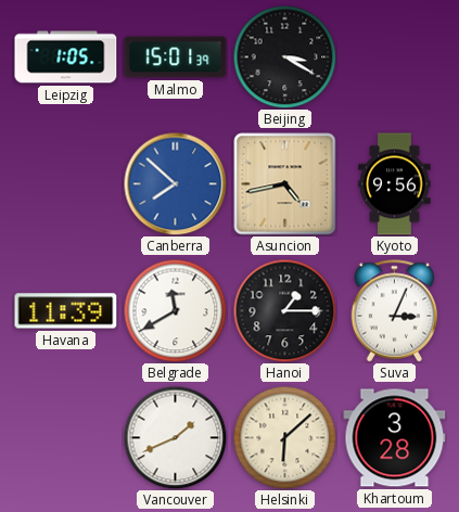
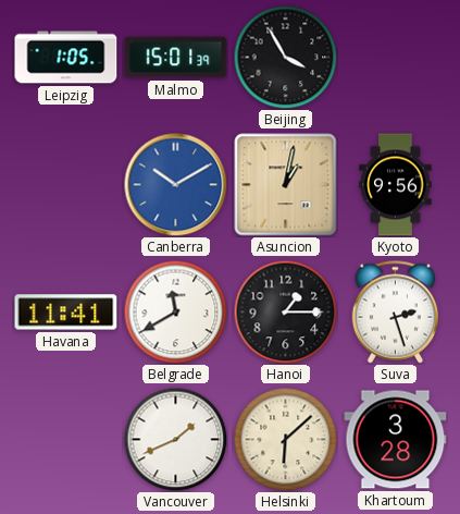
Beijing: 3:20 -> 3:55 (285, 57)
Canberra: 7:52 -> 10:10 (175, 184)
Asuncion: 4:43 -> 1:02 (286, 185)
Havana: 11:39 -> 11:41 (66, 313)
Suva: 3:04 -> 2:27 (396, 313)
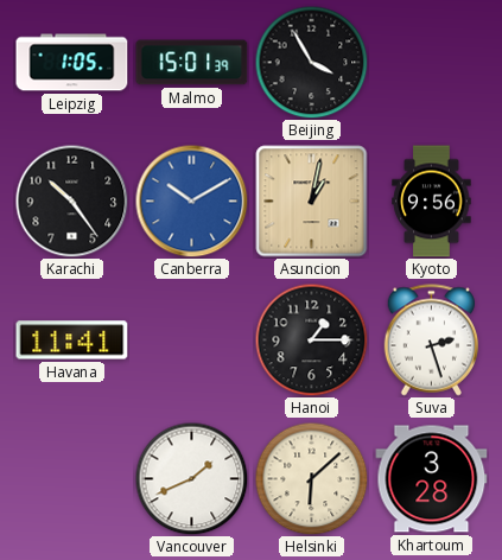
Karachi: none -> 10:24 (71, 201)
Belgrade: 11:40 -> none (175, 311)
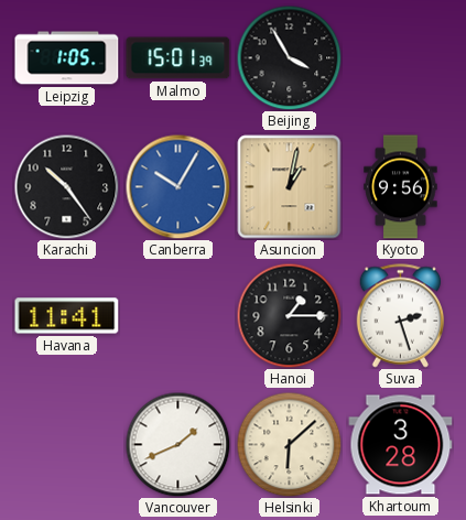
Canberra: 10:10 -> 10:05 (177, 186)
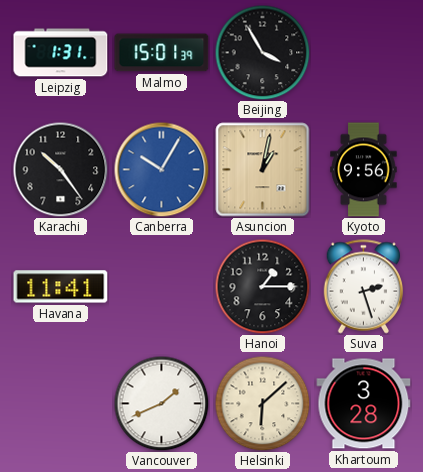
Leipzig: 1:05 -> 1:31 (61, 53)
